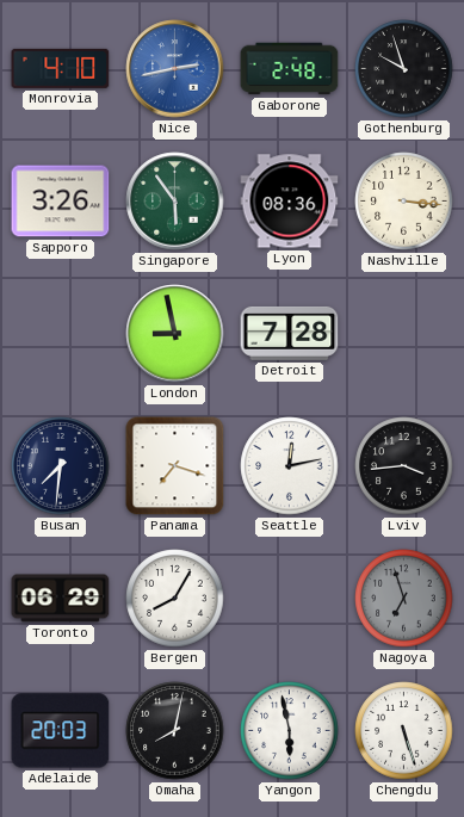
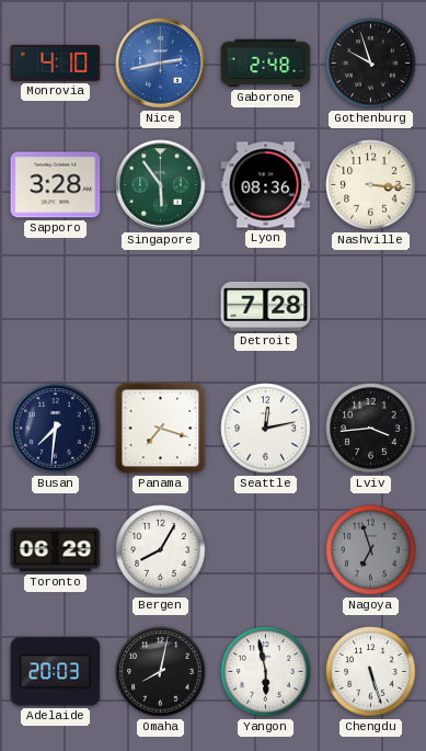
Sapporo: 3:26 -> 3:28 (56, 185)
London: 8:58 -> none (175, 334)
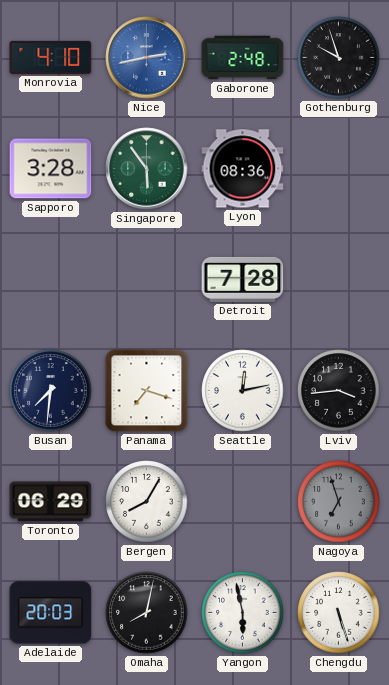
Nashville: 3:16 -> none (371, 185)
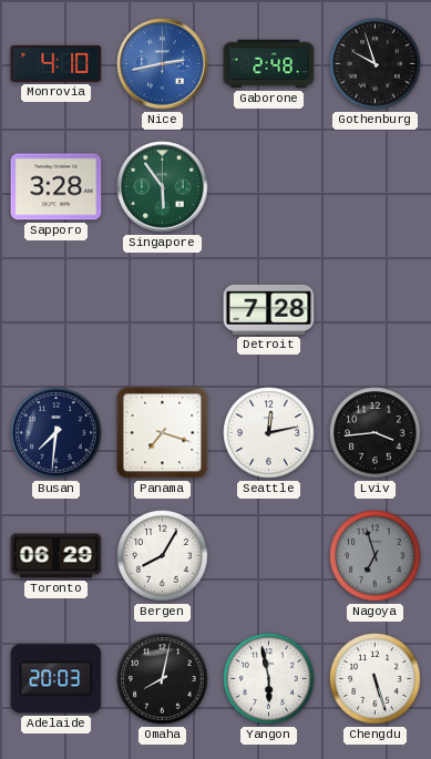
Lyon: 08:36 -> none (243, 169)
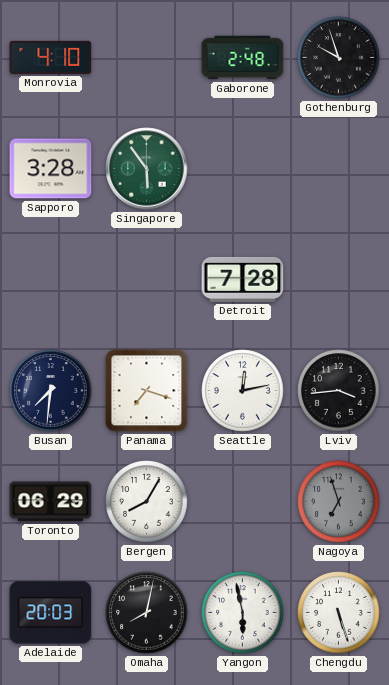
Nice: 2:43 -> none (163, 64)
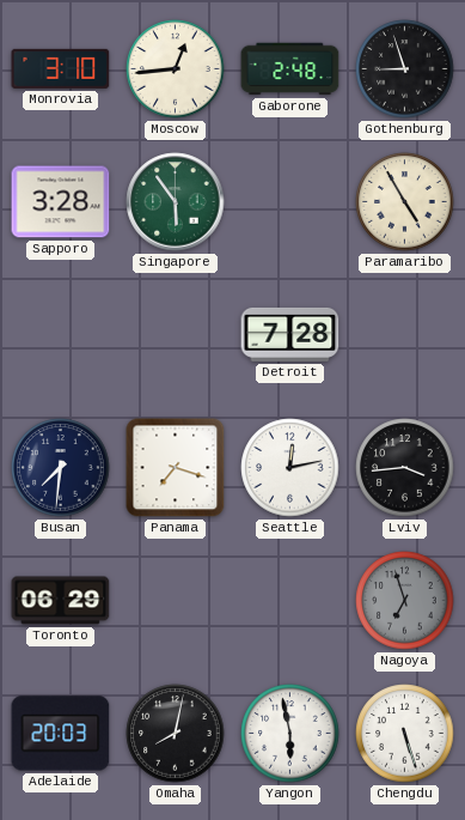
Monrovia: 4:10 -> 3:10 (61, 68)
Moscow: none -> 12:44 (176, 69)
Gothenburg: 9:57 -> 8:57 (405, 69)
Paramaribo: none -> 4:55 (405, 202)
Bergen: 8:05 -> none (147, 502)
